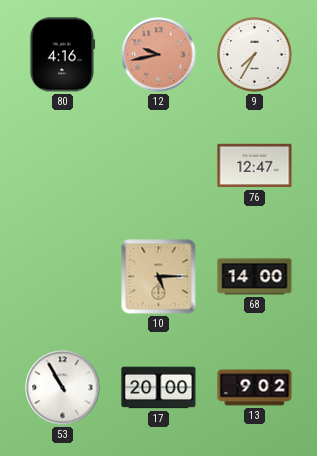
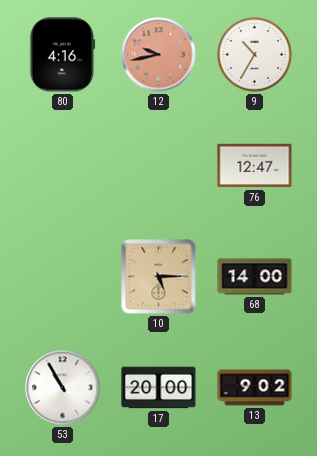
9: 7:35 -> 10:35 (255, 55)
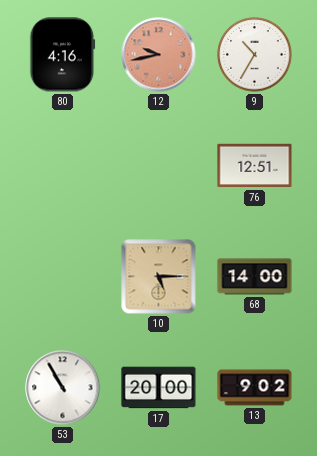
76: 12:47 -> 12:51 (255, 166)
